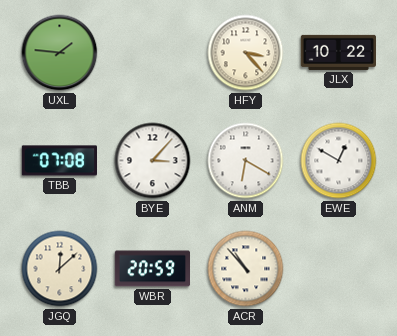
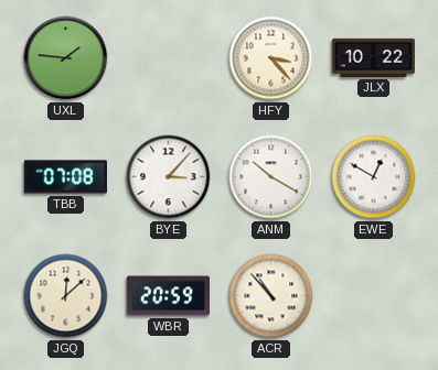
ANM: 6:20 -> 10:20 (271, 177)
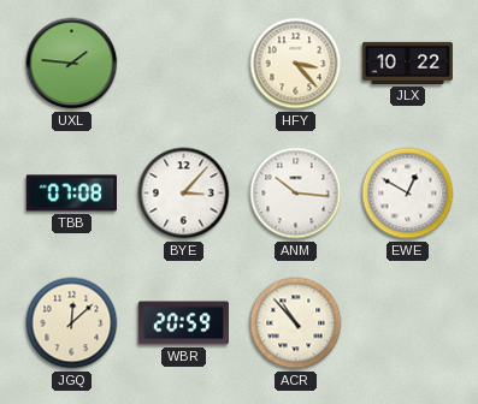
ANM: 10:20 -> 10:16 (296, 194)
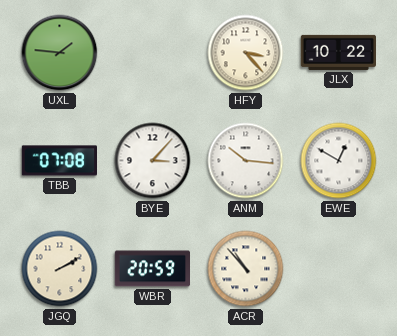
JGQ: 12:08 -> 2:10 (60, 269)
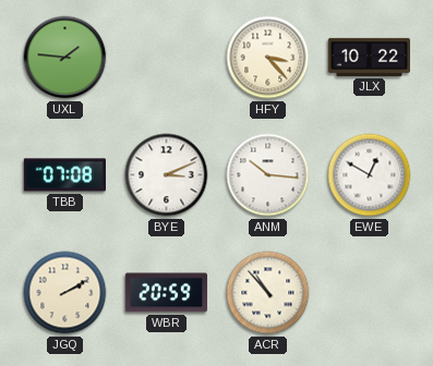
BYE: 3:07 -> 3:11 (167, 175)
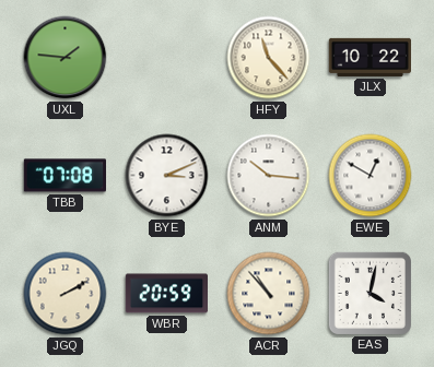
HFY: 3:23 -> 11:23 (269, 58)
EAS: none -> 4:02 (370, 293)
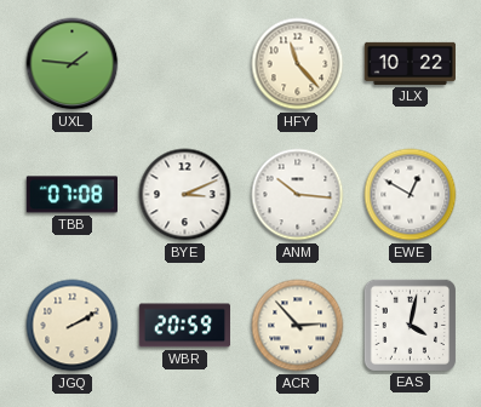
ACR: 10:53 -> 2:53 (298, 326)
